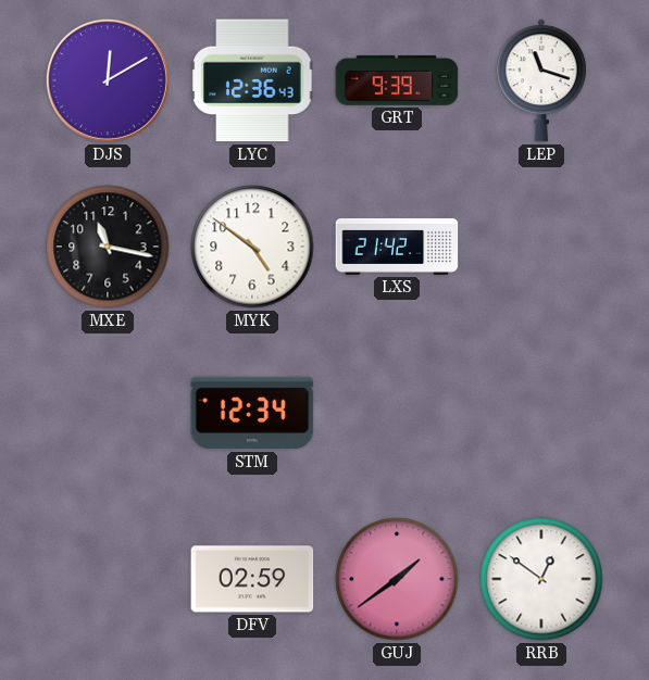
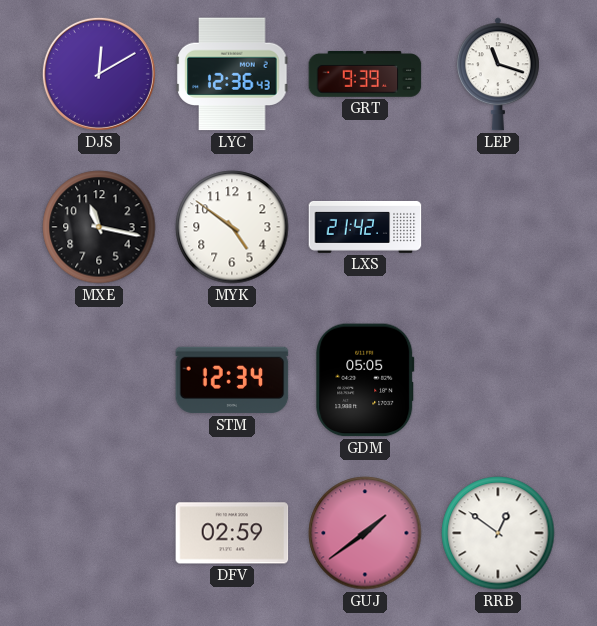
GDM: none -> 05:05 (365, 380)
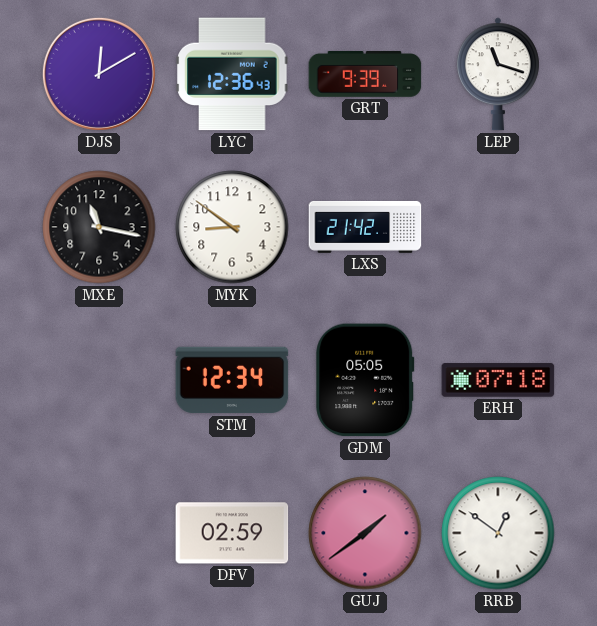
MYK: 4:51 -> 8:51 (232, 227)
ERH: none -> 07:18 (498, 380)
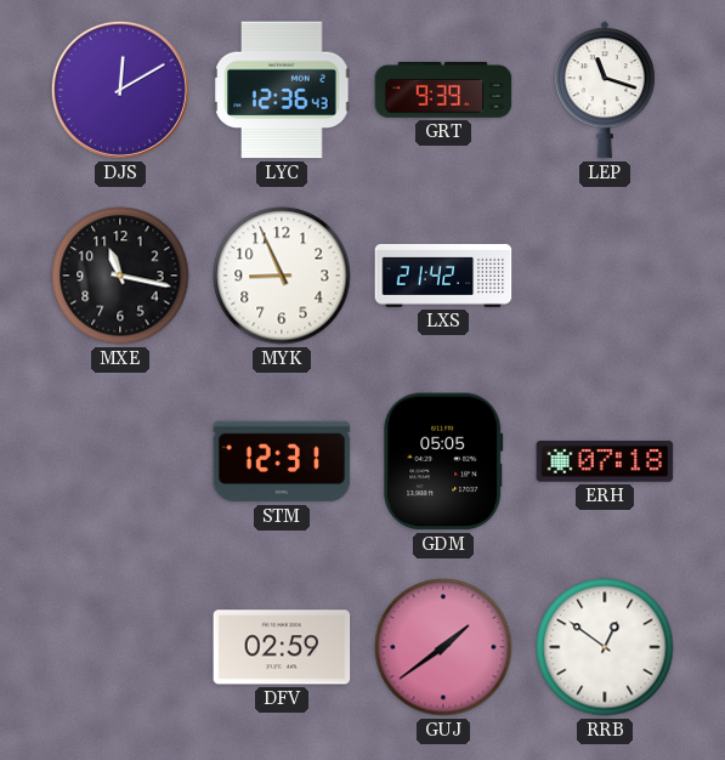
MYK: 8:51 -> 8:56 (282, 276)
STM: 12:34 -> 12:31 (282, 461)
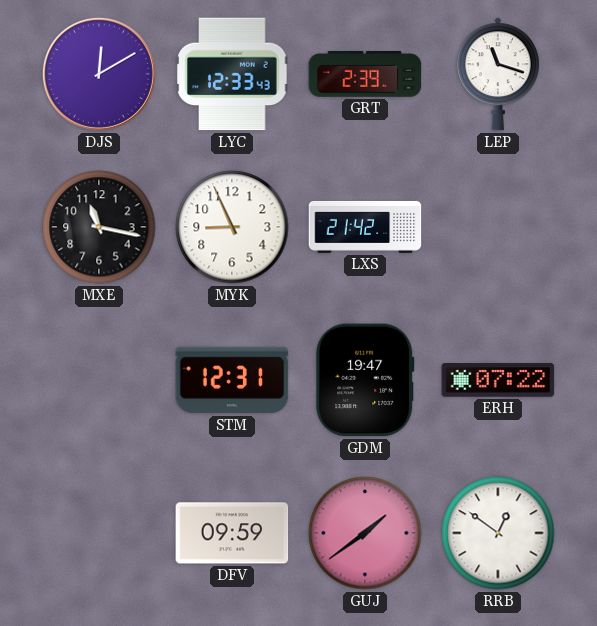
LYC: 12:36 -> 12:33 (232, 74)
GRT: 9:39 -> 2:39 (365, 75)
GDM: 05:05 -> 19:47 (365, 380)
ERH: 07:18 -> 07:22 (498, 380)
DFV: 02:59 -> 09:59 (232, 533)
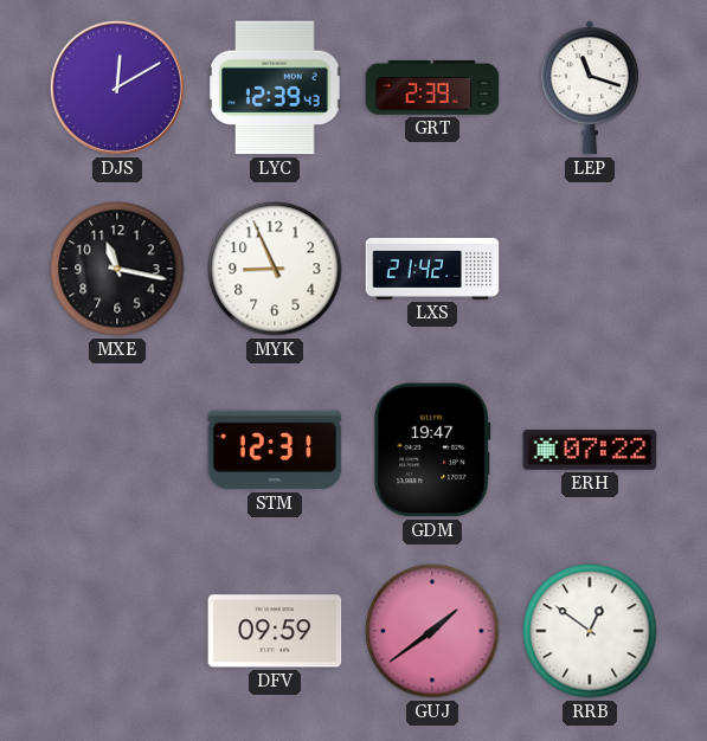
LYC: 12:33 -> 12:39 (275, 88)
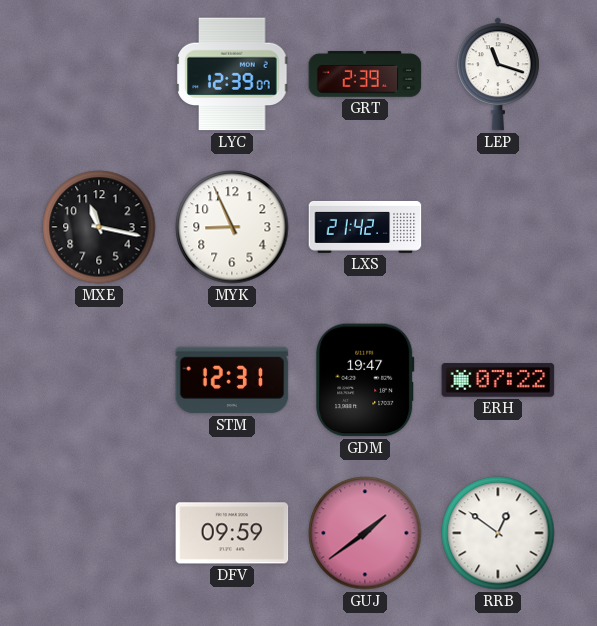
DJS: 12:10 -> none (117, 88)
LYC: 12:39:43 -> 12:39:07 (232, 74)
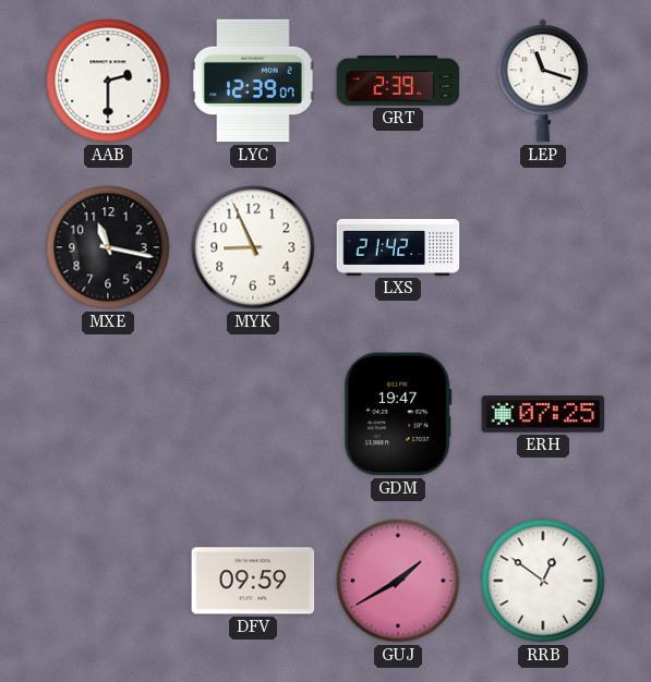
AAB: none -> 2:30 (108, 81)
STM: 12:31 -> none (232, 380)
ERH: 07:22 -> 07:25 (543, 414)
GUJ: 1:39 -> 1:40 (398, 581)
